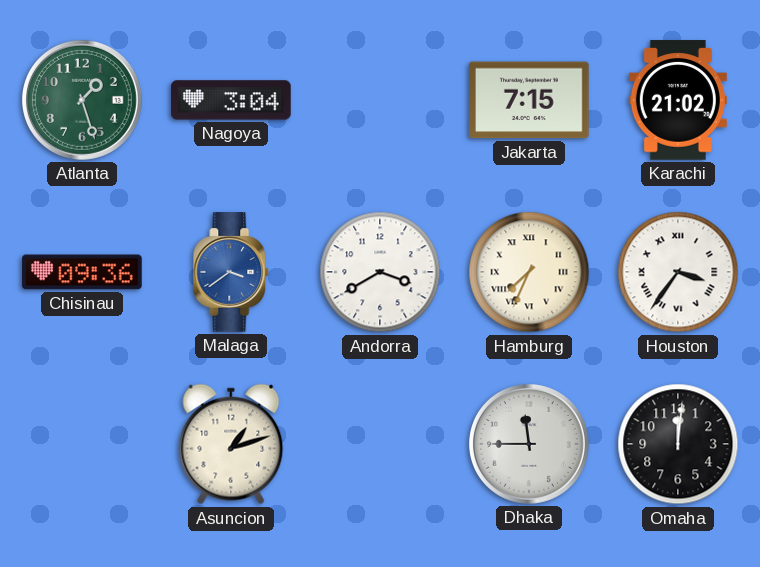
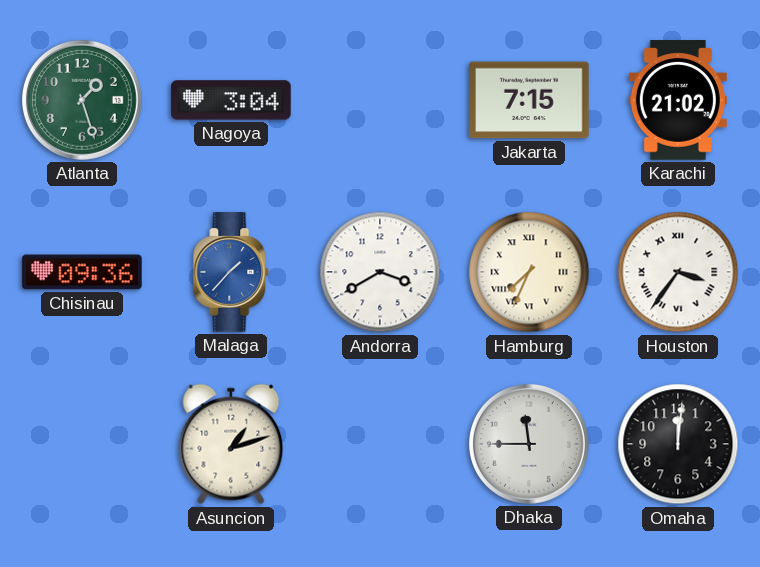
Malaga: 3:39 -> 1:37 (231, 272)
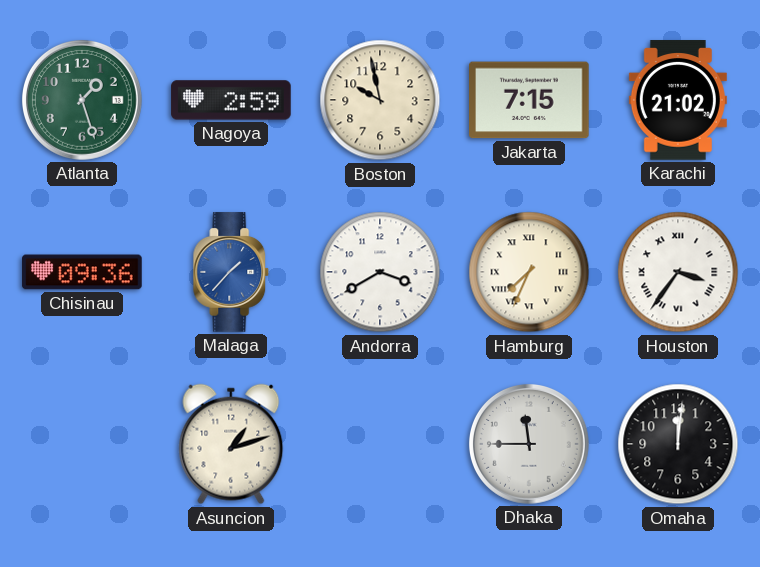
Nagoya: 3:04 -> 2:59 (231, 100)
Boston: none -> 9:58 (380, 100)
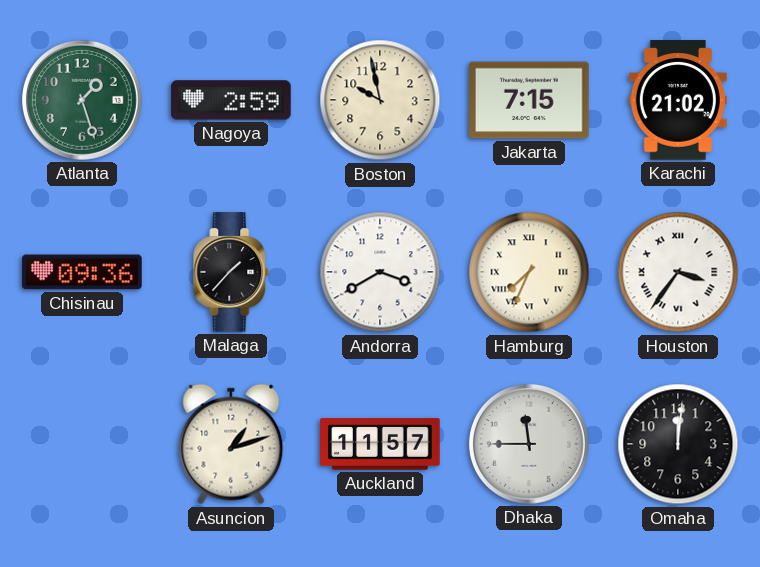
Malaga dial: blue -> black (231, 272)
Auckland: none -> 11:57 (380, 444)
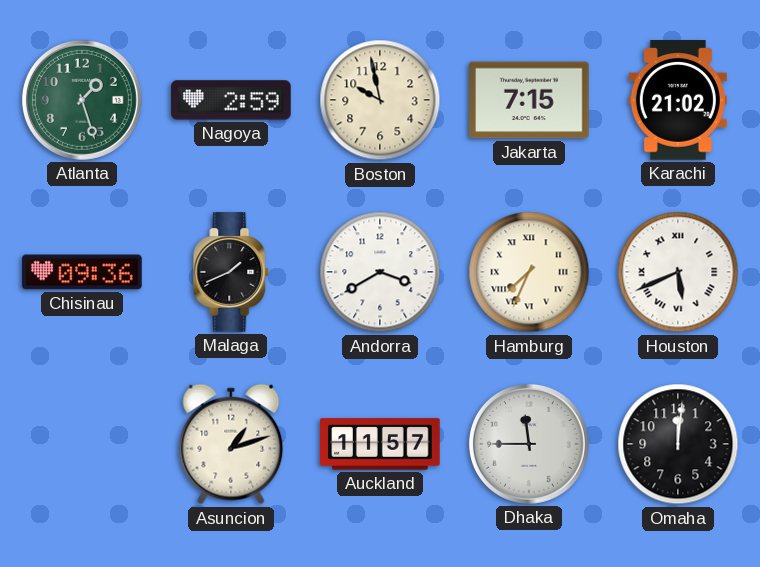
Malaga: 1:37 -> 1:41 (231, 272)
Houston: 3:36 -> 5:41 (678, 272)
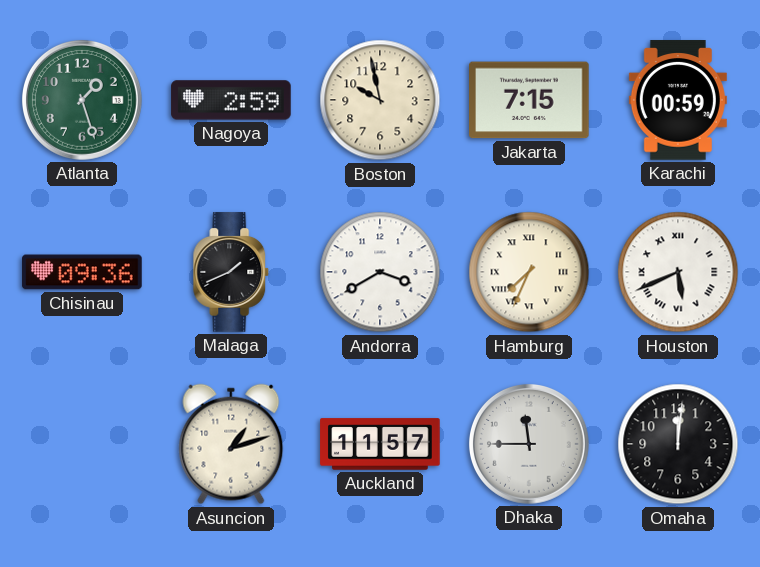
Karachi: 21:02 -> 00:59 (678, 100)
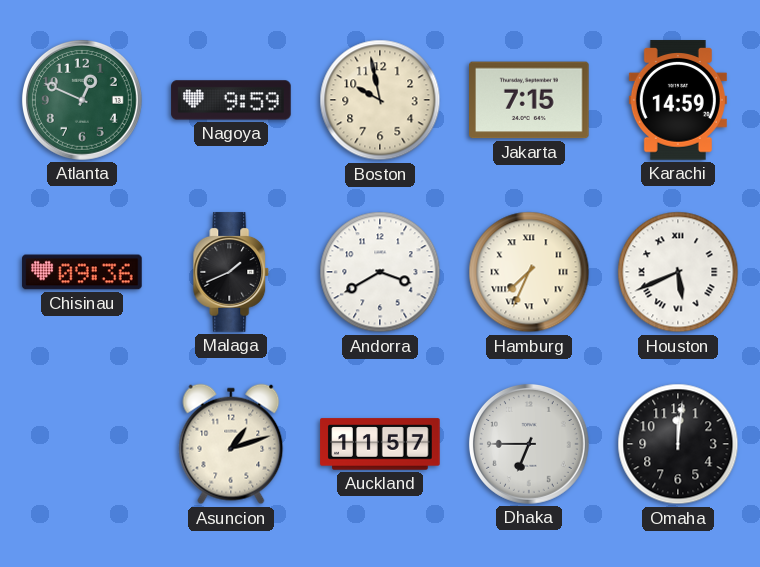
Atlanta: 1:27 -> 12:49 (82, 100)
Nagoya: 2:59 -> 9:59 (231, 100)
Karachi: 00:59 -> 14:59 (678, 100)
Dhaka: 11:45 -> 6:45 (529, 444)
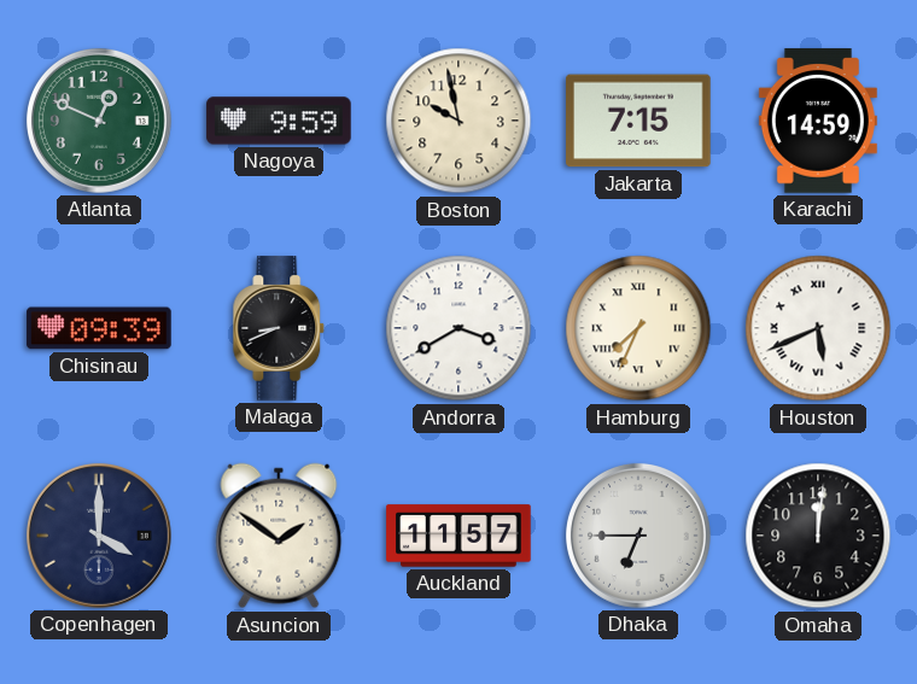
Chisinau: 09:36 -> 09:39 (99, 328)
Malaga: 1:41 -> 8:41 (279, 328)
Copenhagen: none -> 4:00 (99, 536)
Asuncion: 1:12 -> 1:51 (279, 536)
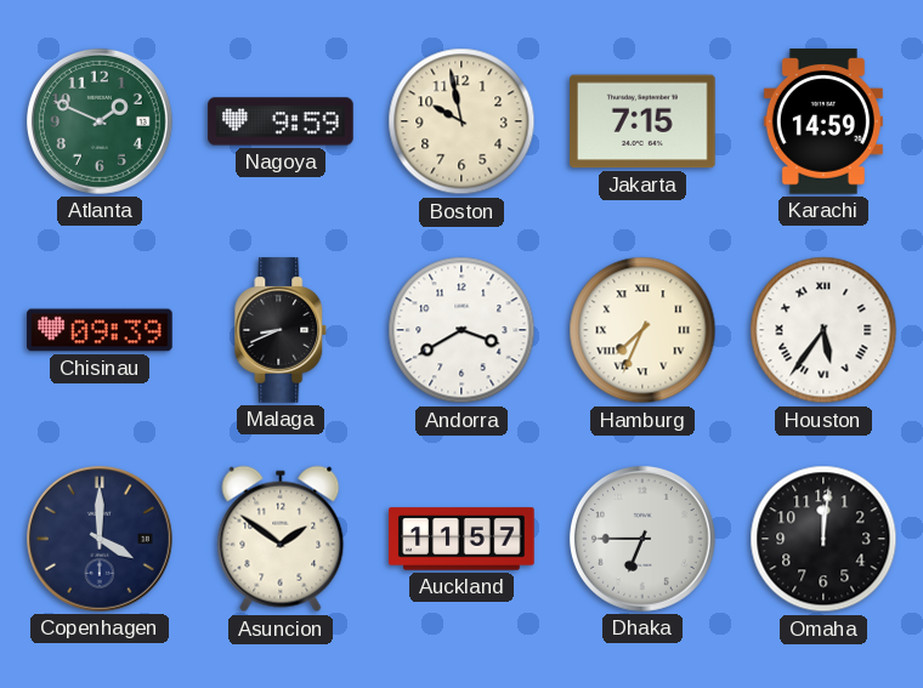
Atlanta: 12:49 -> 1:49 (100, 121)
Houston: 5:41 -> 5:36 (823, 330)
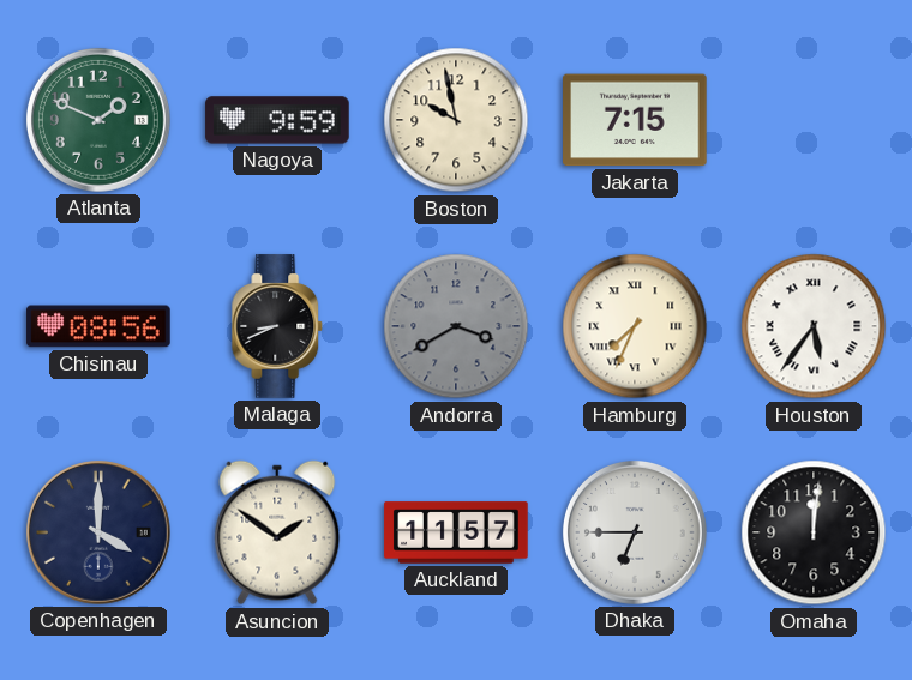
Karachi: 14:59 -> none (823, 121)
Chisinau: 09:39 -> 08:56 (98, 326)
Andorra dial: white -> grey (456, 326)
